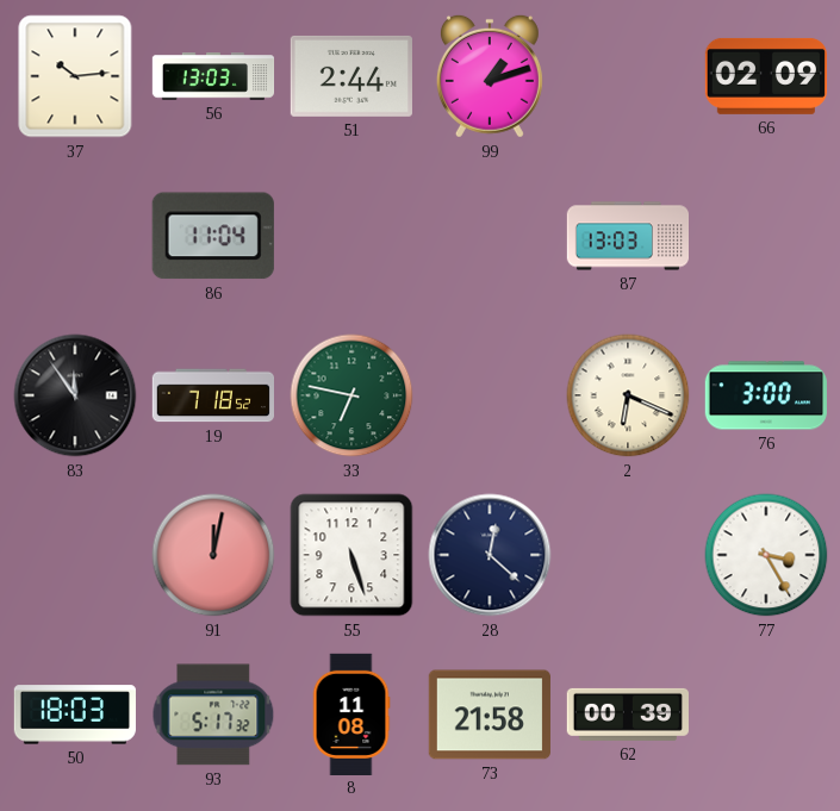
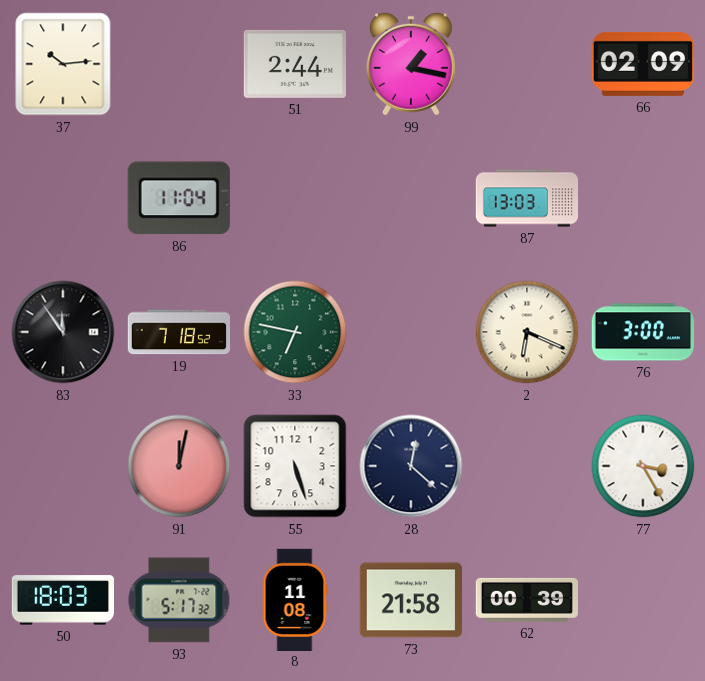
56: 13:03 -> none (213, 76)
99: 1:12 -> 1:17 (411, 64)
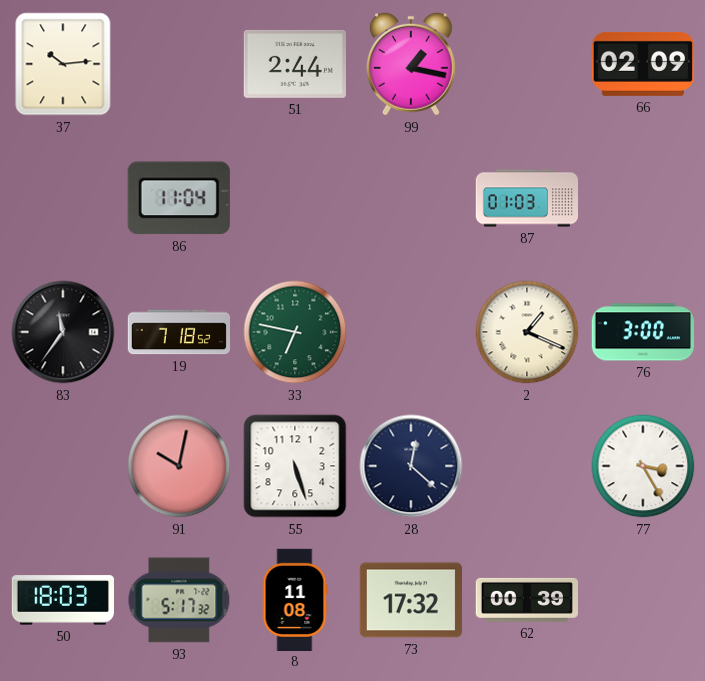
87: 13:03 -> 01:03 (526, 198)
83: 11:54 -> 11:36 (63, 332)
2: 6:19 -> 1:19 (527, 332)
91: 12:02 -> 10:02 (179, 466)
73: 21:58 -> 17:32 (411, 600)
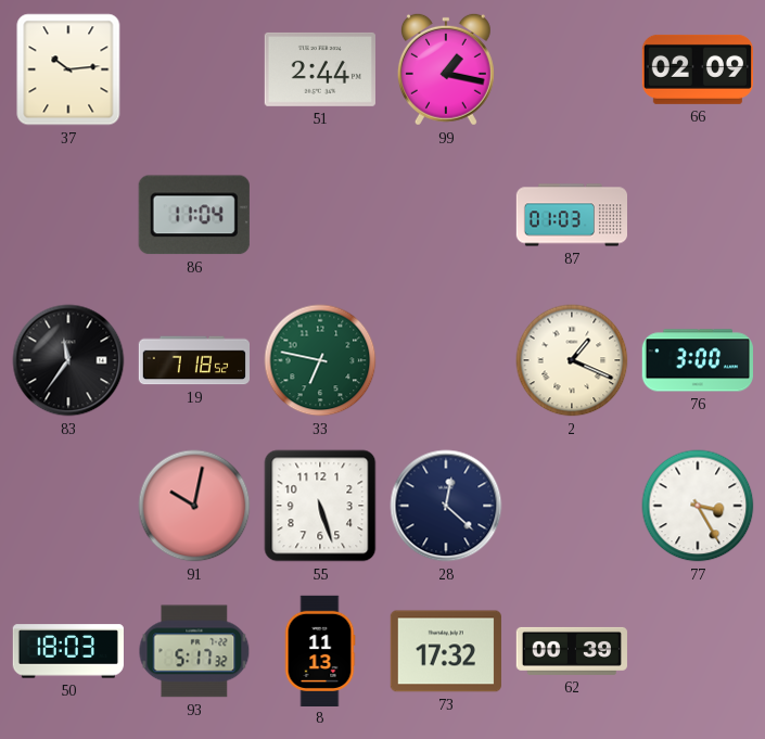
8: 11:08 -> 11:13 (320, 650)
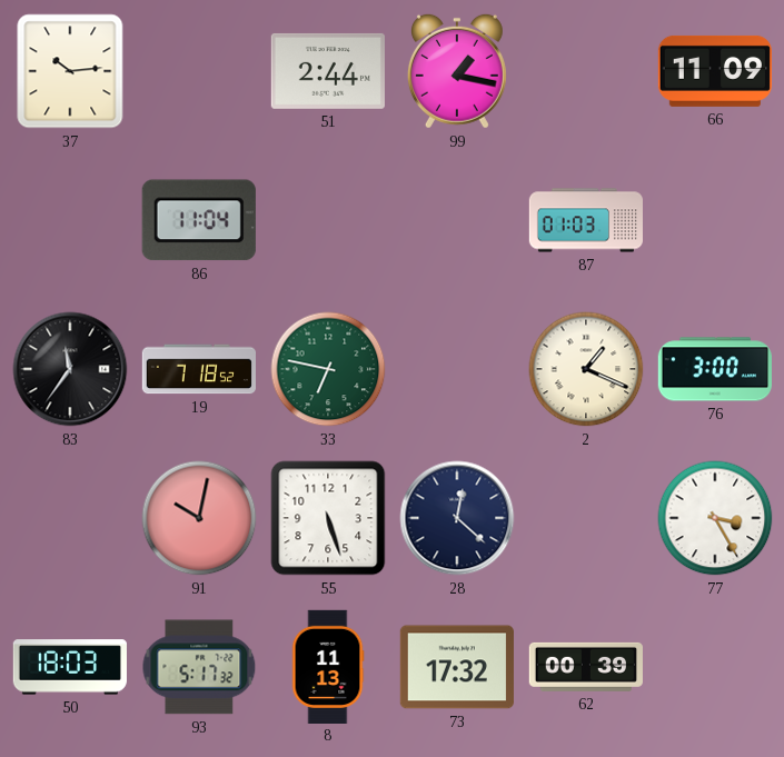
66: 02:09 -> 11:09 (715, 71)
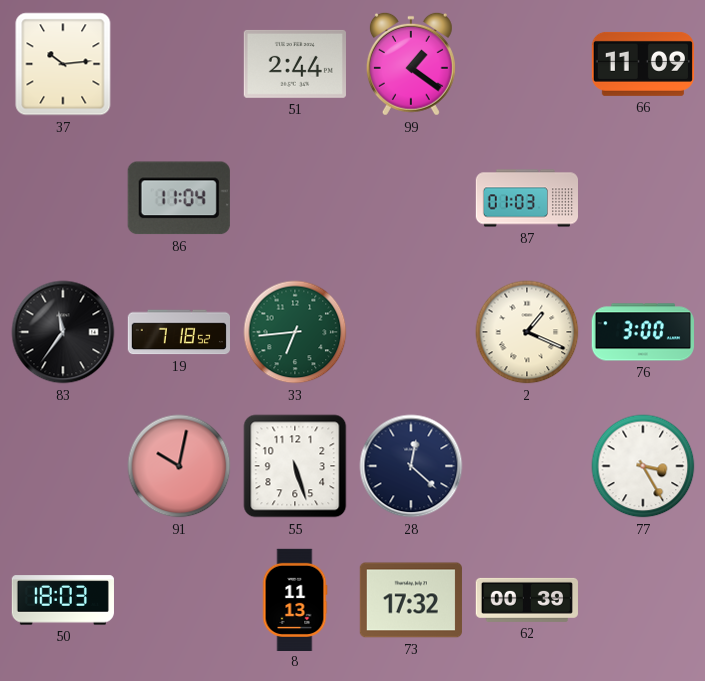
99: 1:17 -> 1:21 (411, 64)
33: 6:47 -> 6:44 (295, 332)
93: 5:17 -> none (199, 667)
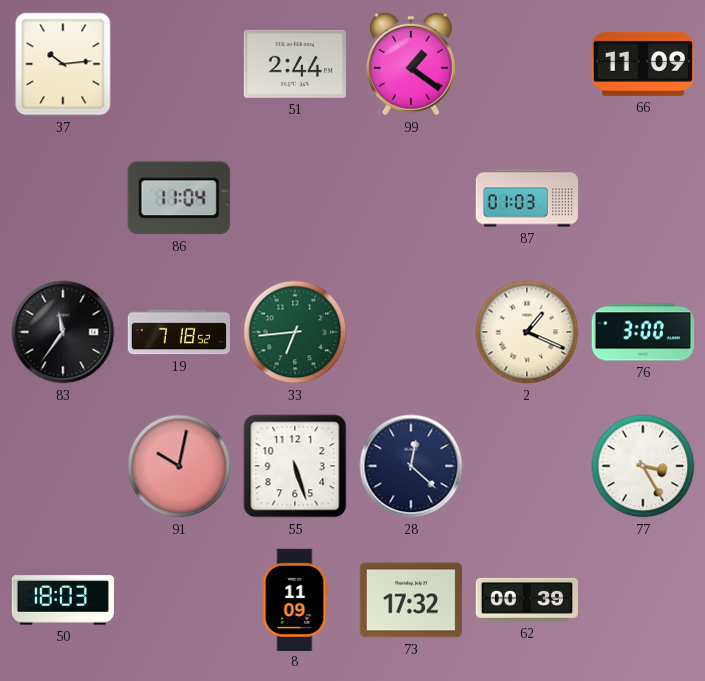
8: 11:13 -> 11:09 (295, 599)
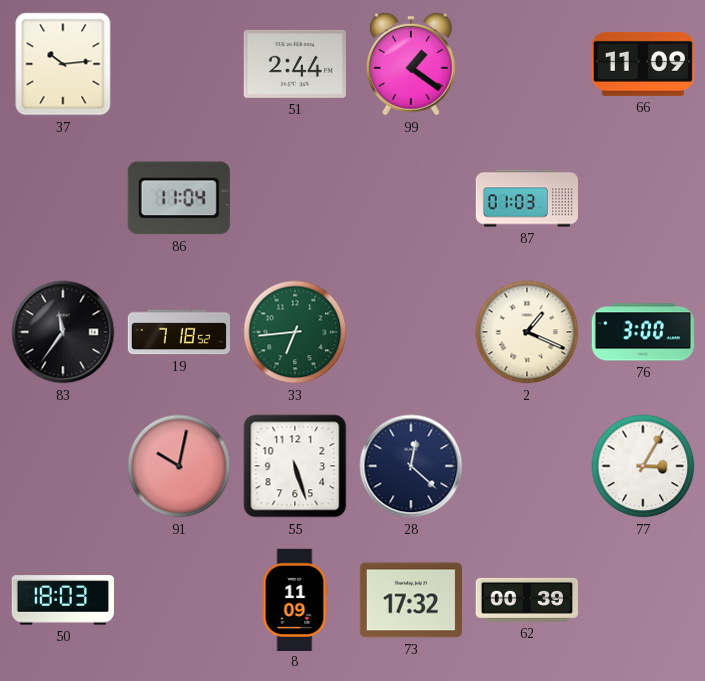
77: 3:25 -> 3:05 (643, 466)
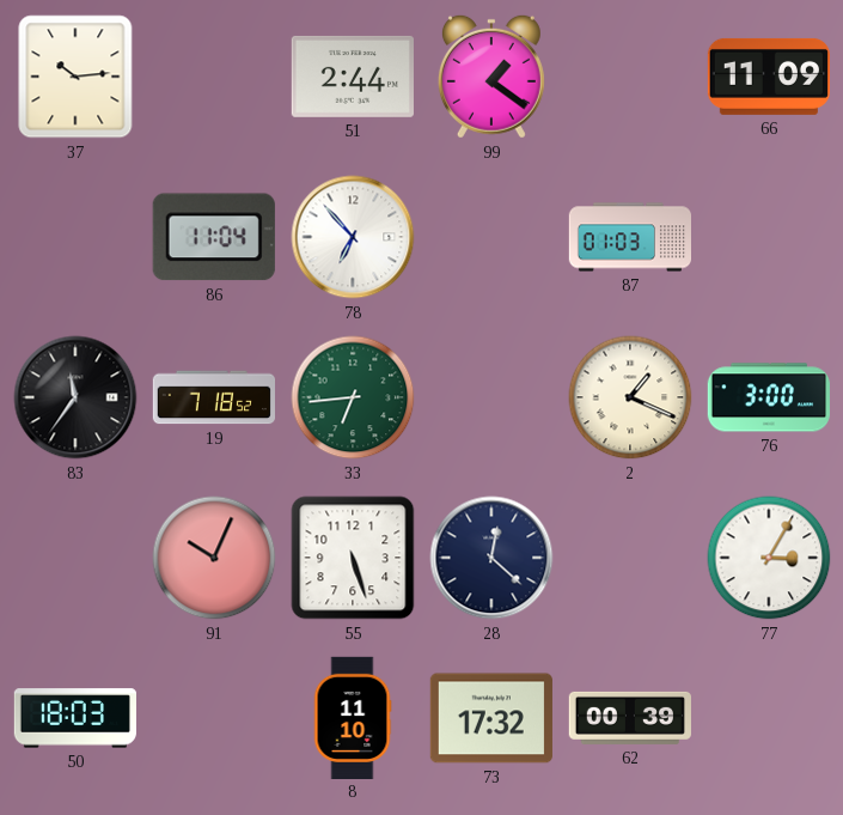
78: none -> 6:53 (353, 237)
91: 10:02 -> 10:04 (214, 558)
8: 11:09 -> 11:10 (353, 717)
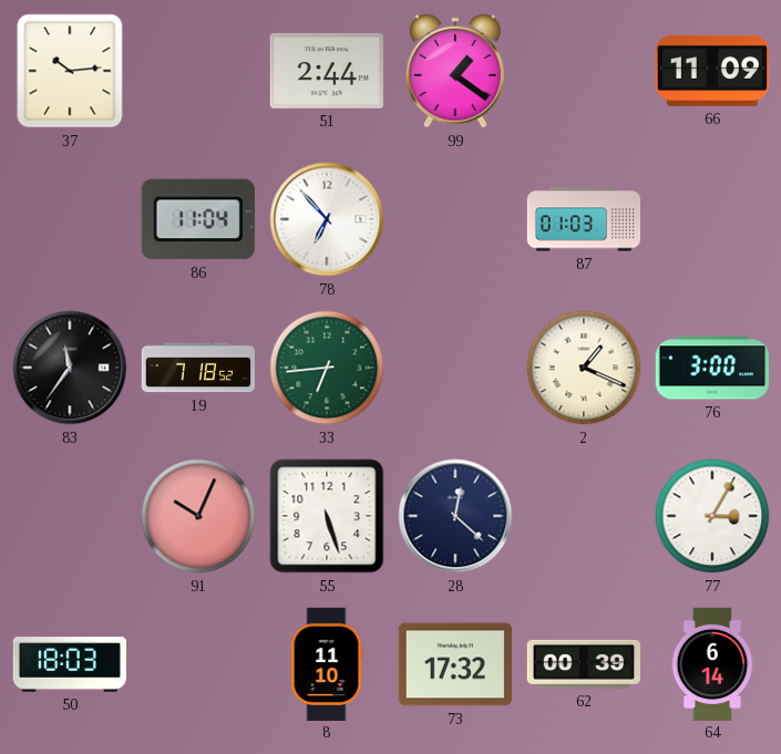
64: none -> 6:14 (712, 663)
